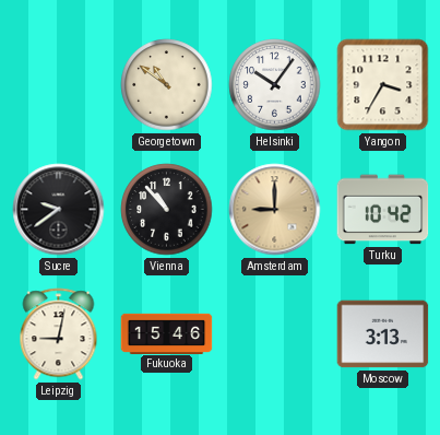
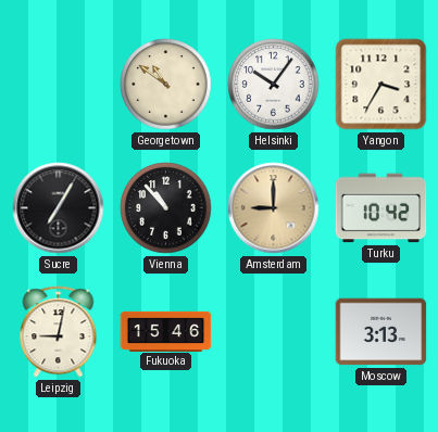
Sucre: 9:39 -> 7:05 (59, 208)
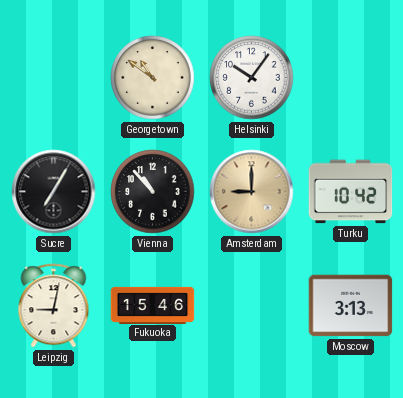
Yangon: 3:35 -> none (381, 85)
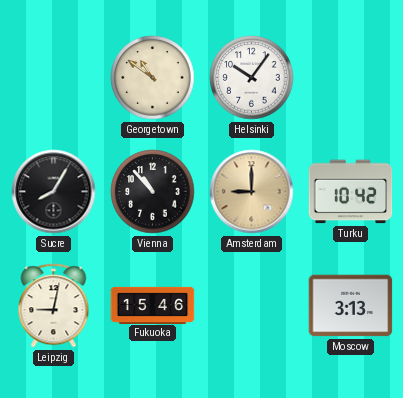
Sucre: 7:05 -> 8:05 (54, 192)
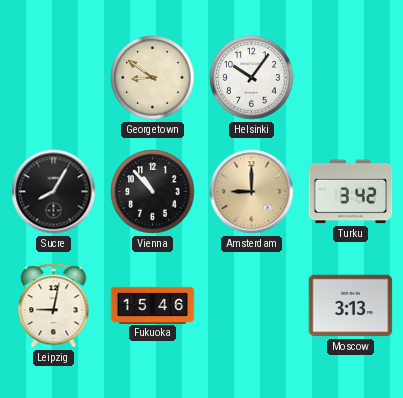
Georgetown: 10:51 -> 8:51 (153, 78)
Turku: 10:42 -> 3:42 (351, 192)
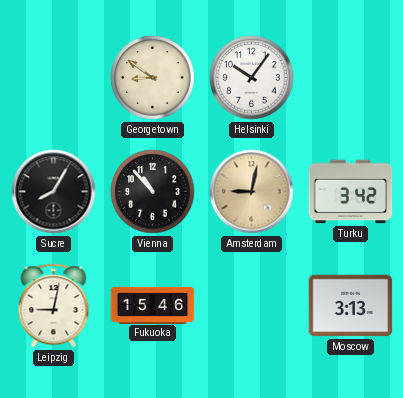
Amsterdam: 9:00 -> 9:02 (252, 192)
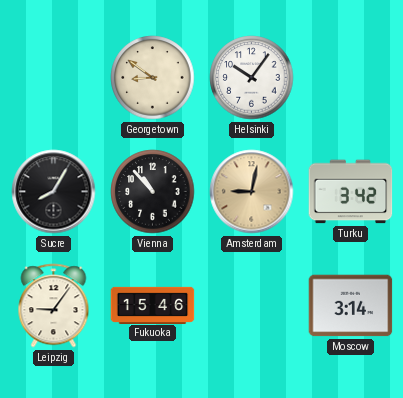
Leipzig: 9:02 -> 9:06 (54, 306)
Moscow: 3:13 -> 3:14 (351, 306)
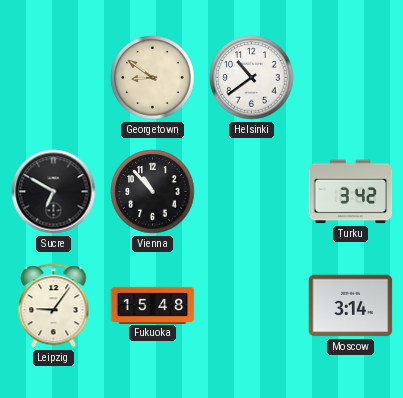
Helsinki: 10:06 -> 10:39 (252, 78)
Sucre: 8:05 -> 6:50 (54, 192)
Amsterdam: 9:02 -> none (252, 192)
Fukuoka: 15:46 -> 15:48 (153, 305)
